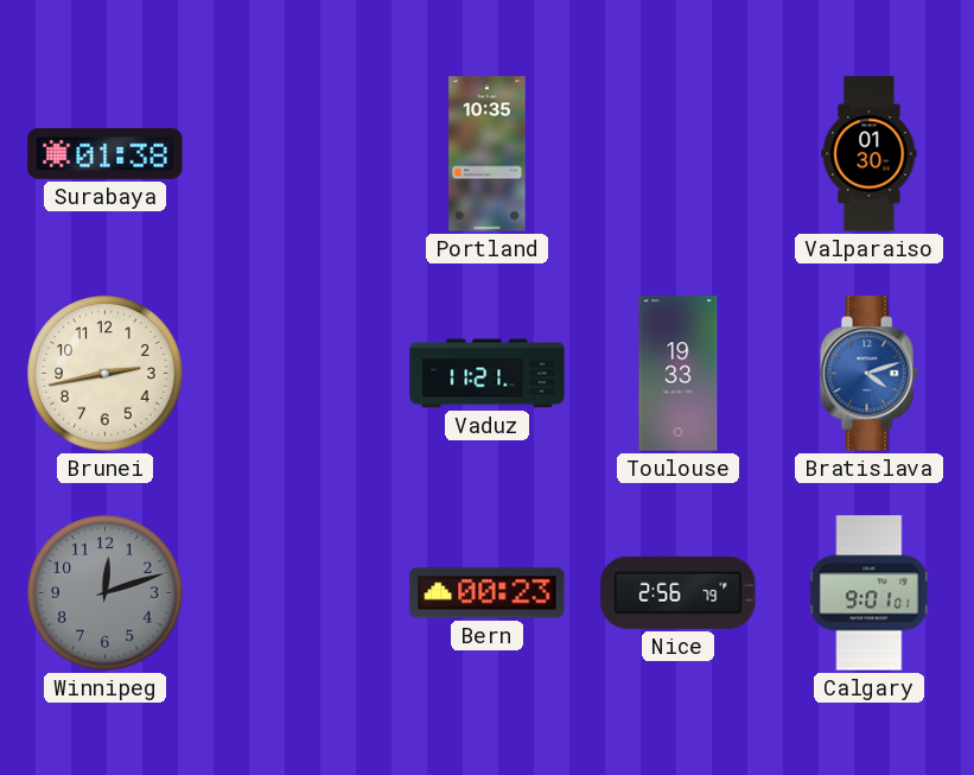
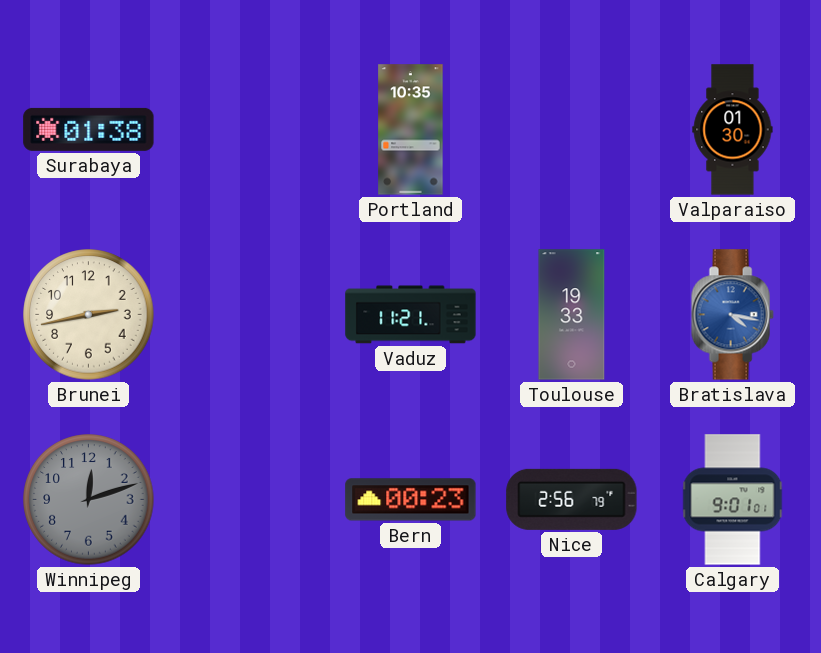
Bratislava: 4:12 -> 4:17 (732, 315)
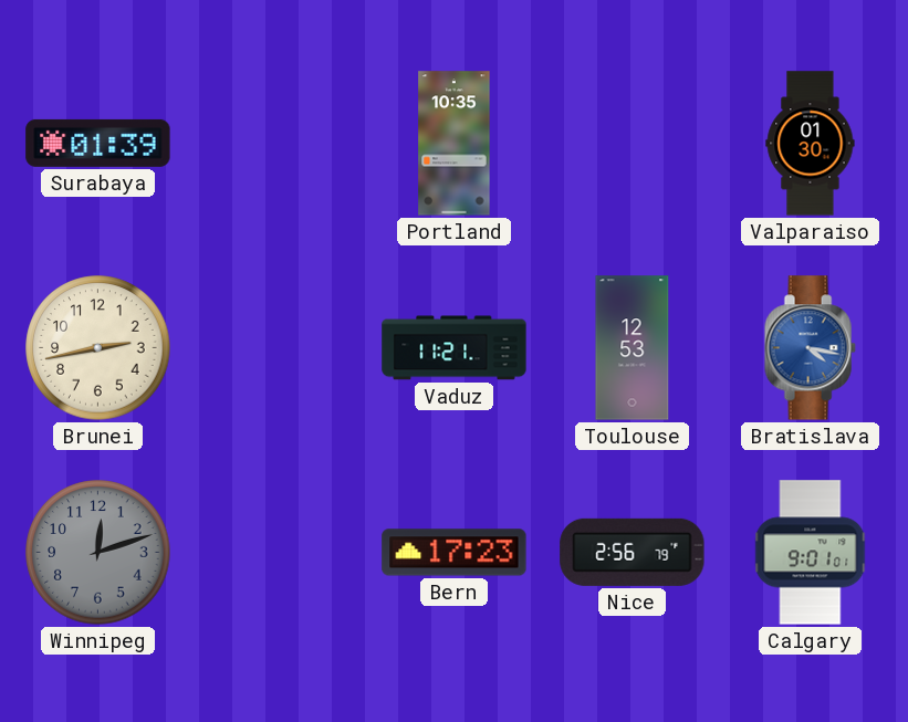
Surabaya: 01:38 -> 01:39 (98, 143)
Toulouse: 19:33 -> 12:53 (633, 348)
Bern: 00:23 -> 17:23 (455, 553)
